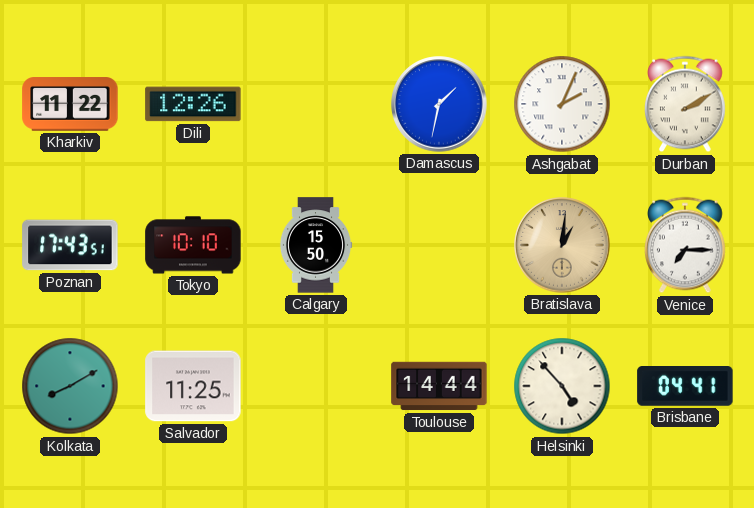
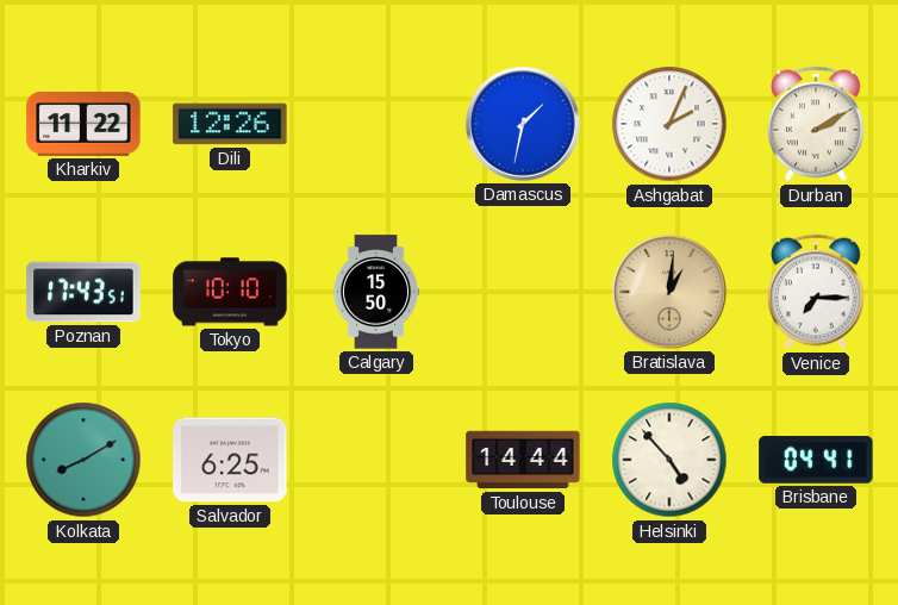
Salvador: 11:25 -> 6:25 (230, 460)
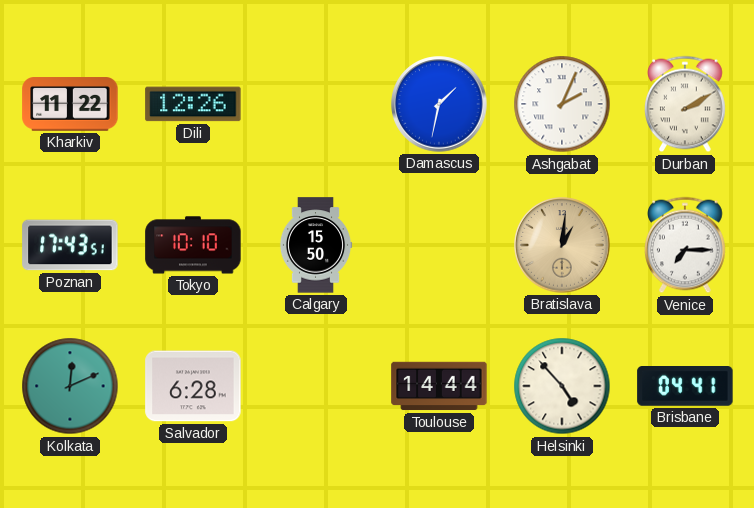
Kolkata: 8:10 -> 12:11 (70, 386)
Salvador: 6:25 -> 6:28 (193, 386)
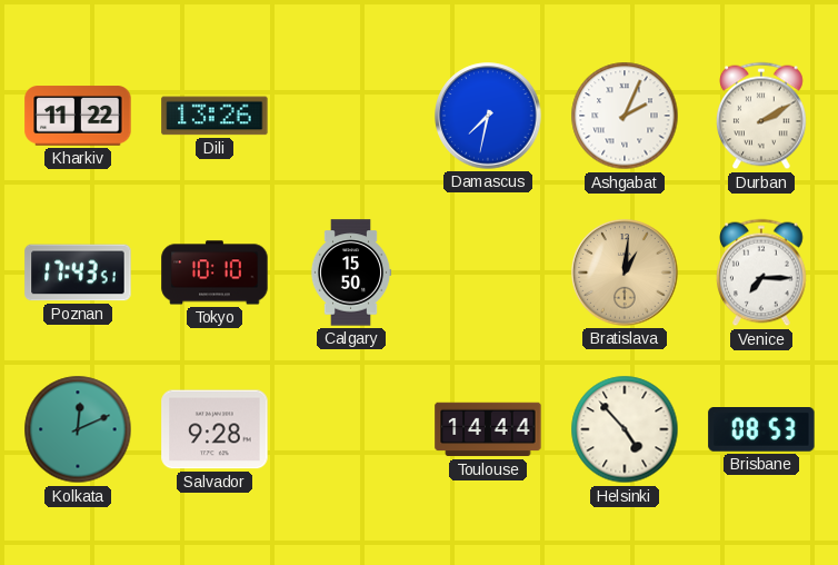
Dili: 12:26 -> 13:26 (215, 116)
Damascus: 1:32 -> 7:32 (488, 116)
Salvador: 6:28 -> 9:28 (215, 429)
Brisbane: 04:41 -> 08:53 (761, 430)
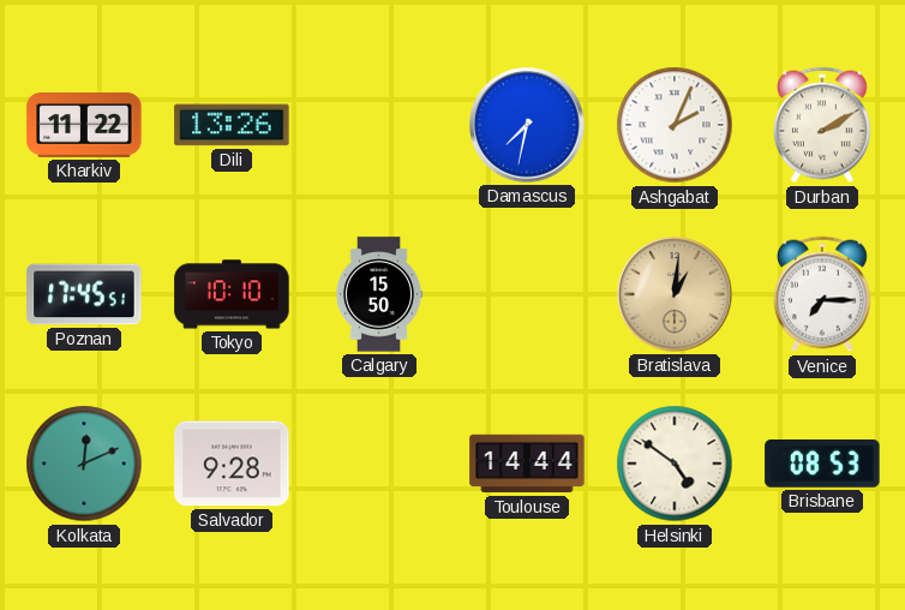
Poznan: 17:43 -> 17:45 (84, 294)
Helsinki: 4:53 -> 4:51 (675, 464)
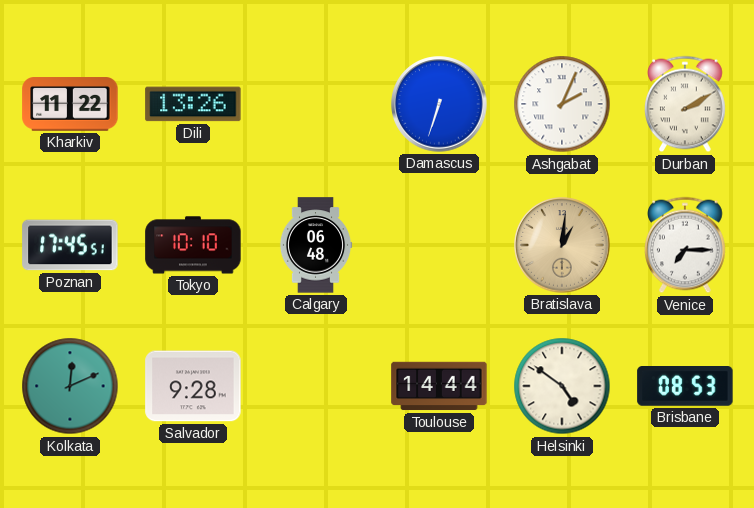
Damascus: 7:32 -> 6:33 (439, 104)
Calgary: 15:50 -> 06:48 (316, 245)
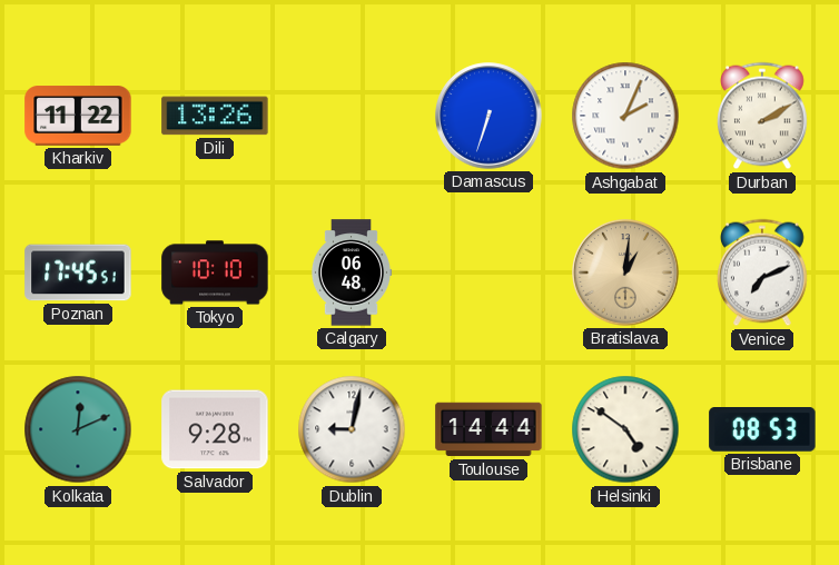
Venice: 7:15 -> 7:11 (763, 272)
Dublin: none -> 9:02 (352, 429)
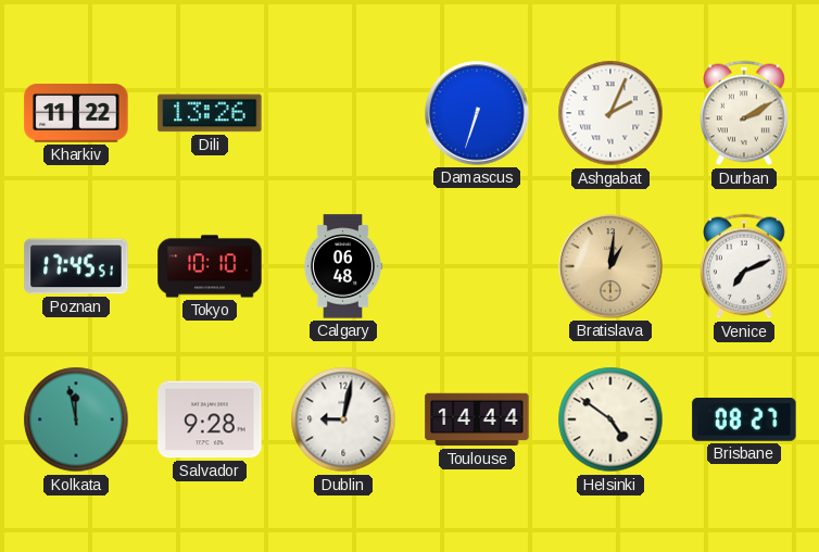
Kolkata: 12:11 -> 11:58 (76, 419)
Brisbane: 08:53 -> 08:27 (744, 421)
